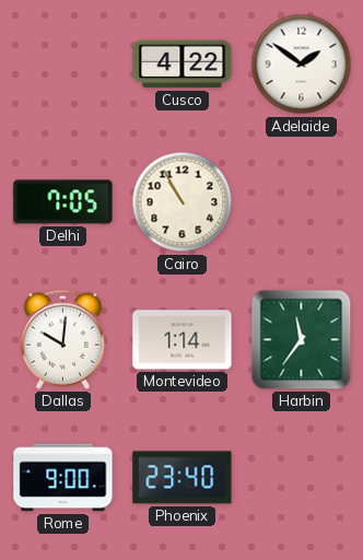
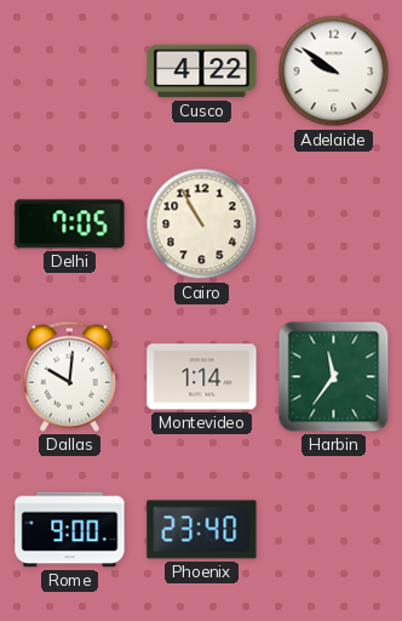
Adelaide: 1:51 -> 9:51 (334, 72)
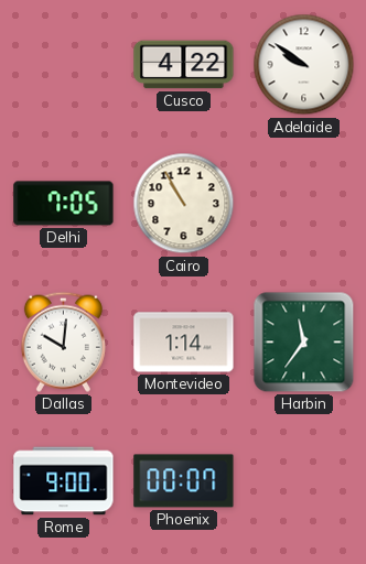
Phoenix: 23:40 -> 00:07 (184, 481)
